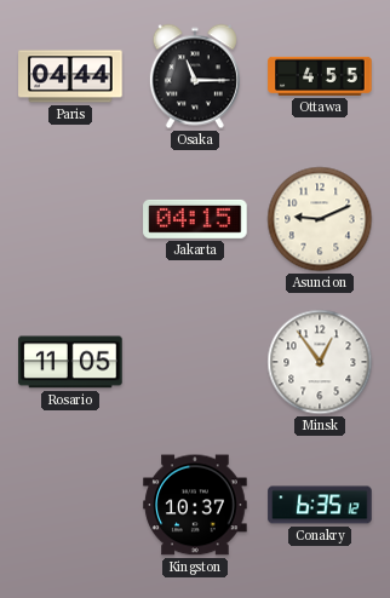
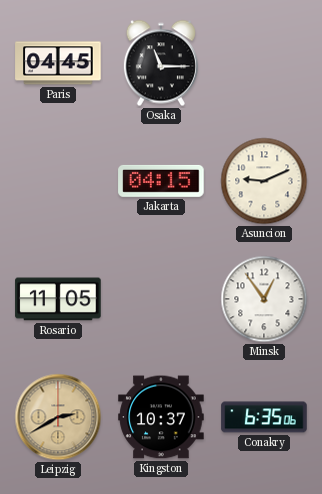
Paris: 04:44 -> 04:45 (58, 63)
Ottawa: 4:55 -> none (320, 76)
Leipzig: none -> 2:40 (58, 417)
Conakry: 6:35:12 -> 6:35:06 (264, 417)
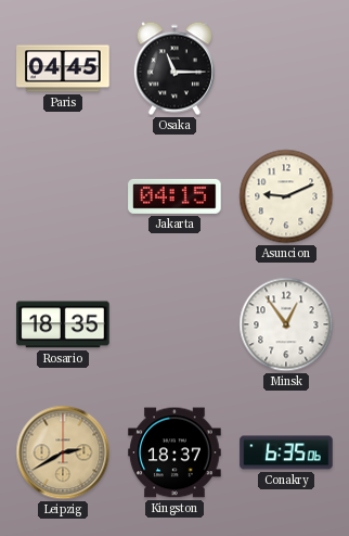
Rosario: 11:05 -> 18:35 (63, 324)
Kingston: 10:37 -> 18:37 (174, 452)
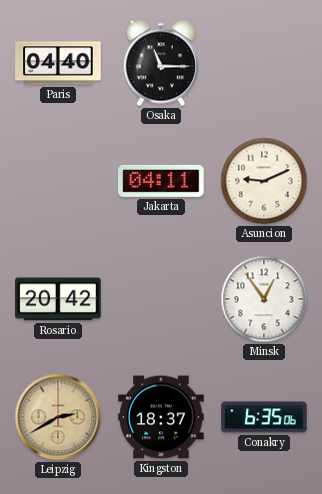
Paris: 04:45 -> 04:40 (58, 63)
Jakarta: 04:15 -> 04:11 (161, 181)
Rosario: 18:35 -> 20:42 (58, 299)
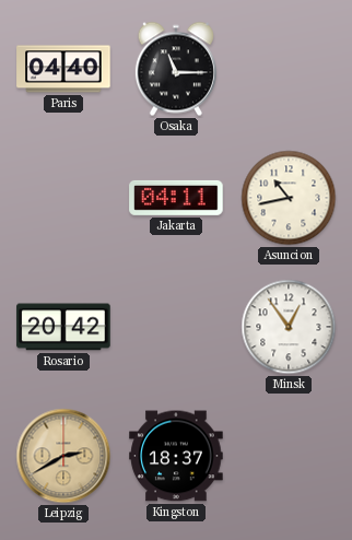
Asuncion: 9:11 -> 10:43 (289, 198)
Conakry: 6:35 -> none (264, 417)
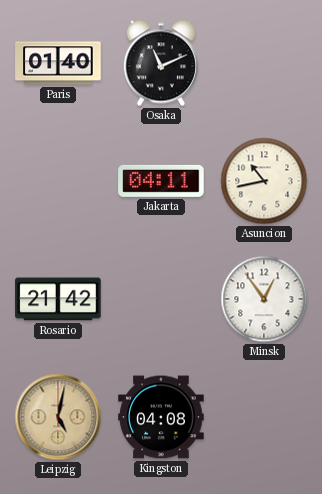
Paris: 04:40 -> 01:40 (58, 63)
Osaka: 11:15 -> 11:11 (161, 63)
Rosario: 20:42 -> 21:42 (58, 299)
Leipzig: 2:40 -> 5:02 (58, 417)
Kingston: 18:37 -> 04:08 (161, 417)
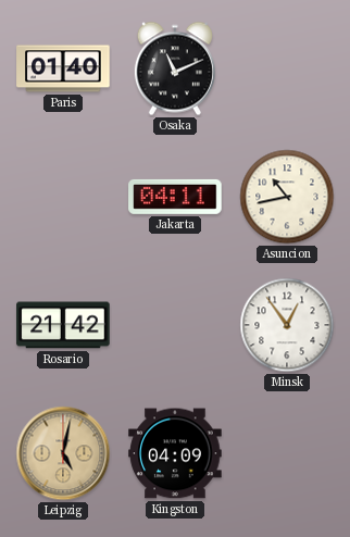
Kingston: 04:08 -> 04:09 (175, 453)
